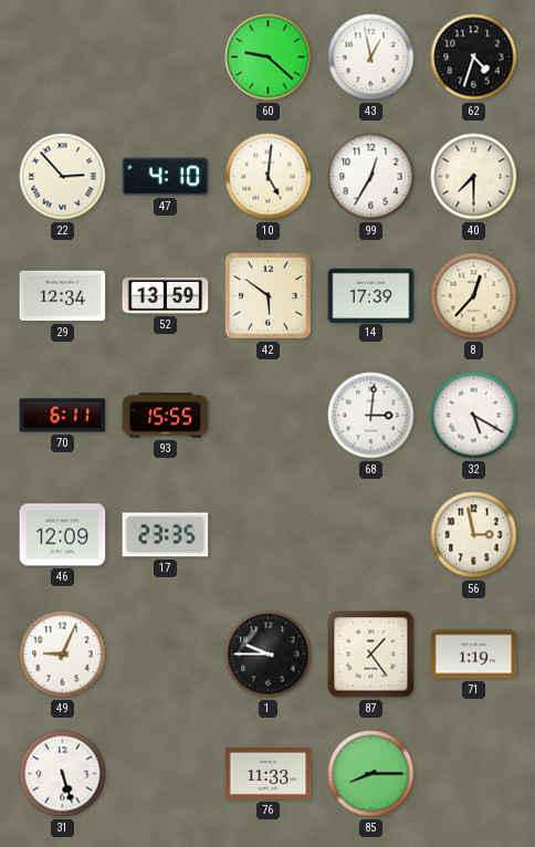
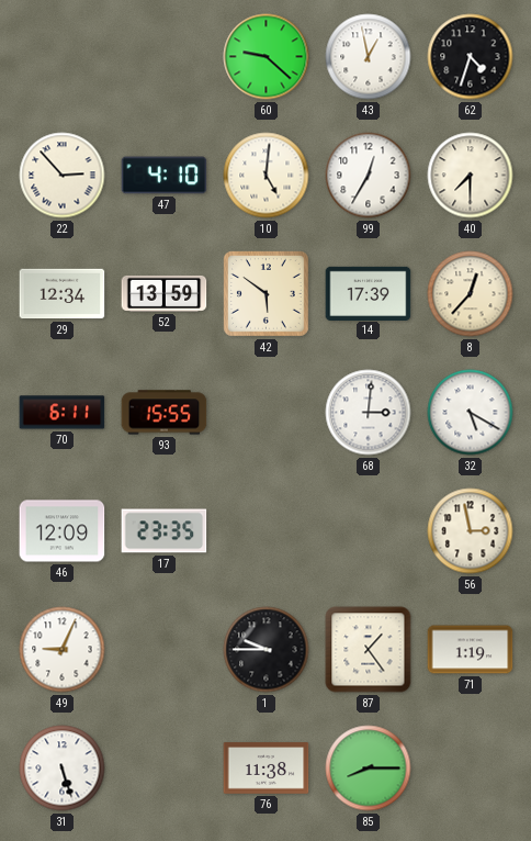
76: 11:33 -> 11:38 (267, 769)
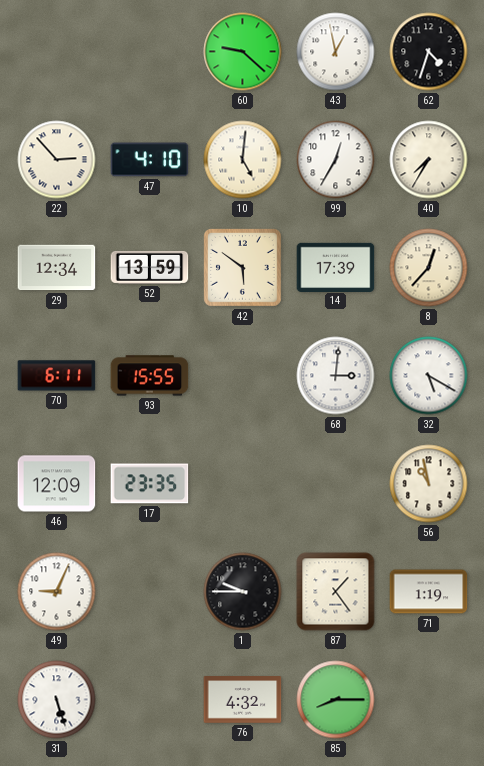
40: 7:30 -> 7:35 (429, 160)
56: 2:58 -> 10:58 (429, 484)
76: 11:38 -> 4:32 (243, 700)
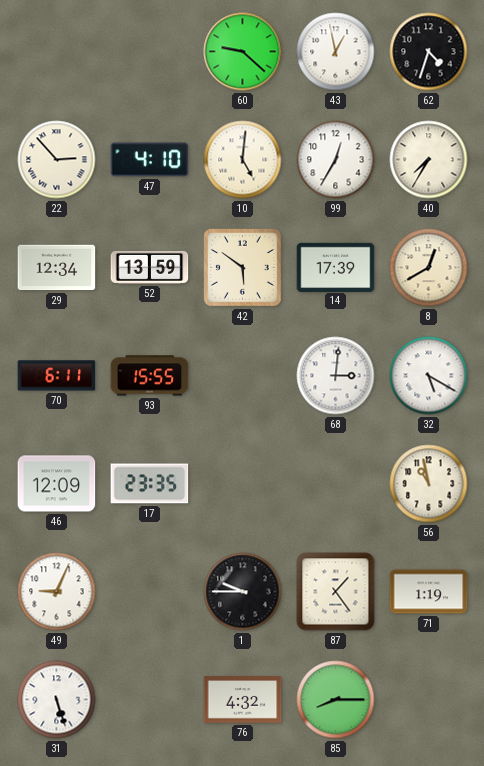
8: 12:37 -> 12:40 (429, 268)
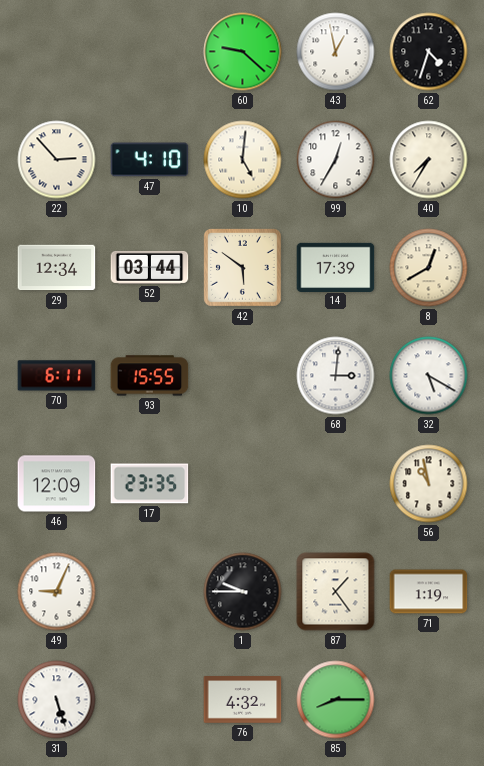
52: 13:59 -> 03:44 (150, 267)
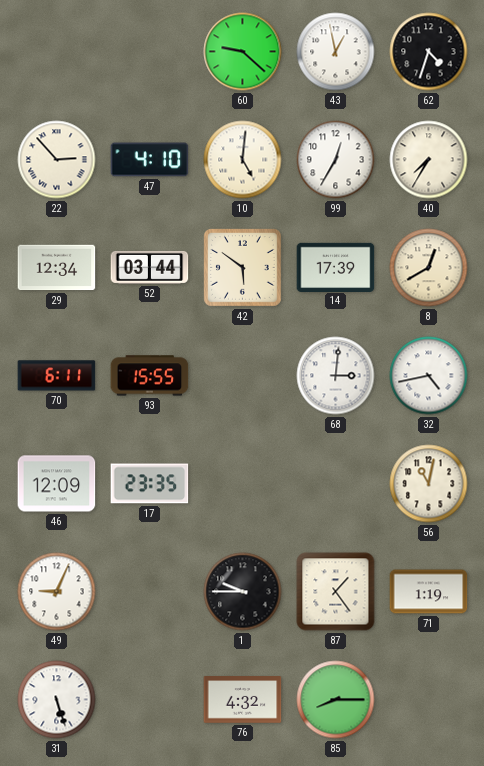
32: 5:20 -> 4:43 (429, 376)
56: 10:58 -> 11:02 (429, 484)
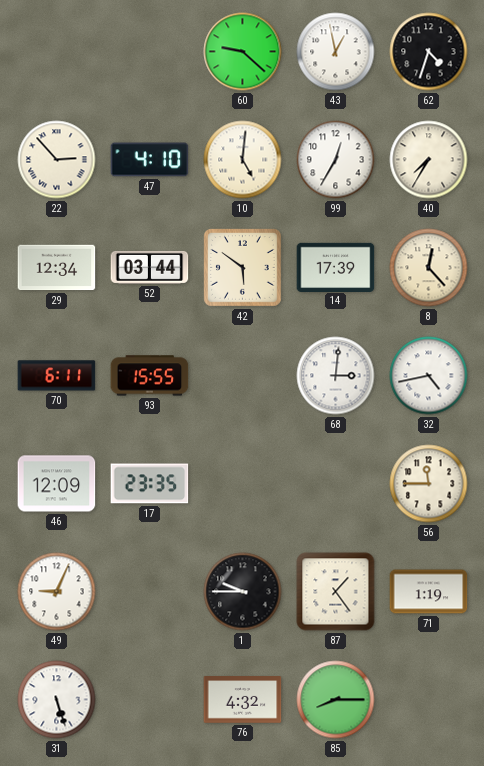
8: 12:40 -> 12:23 (429, 268)
56: 11:02 -> 11:45 (429, 484)
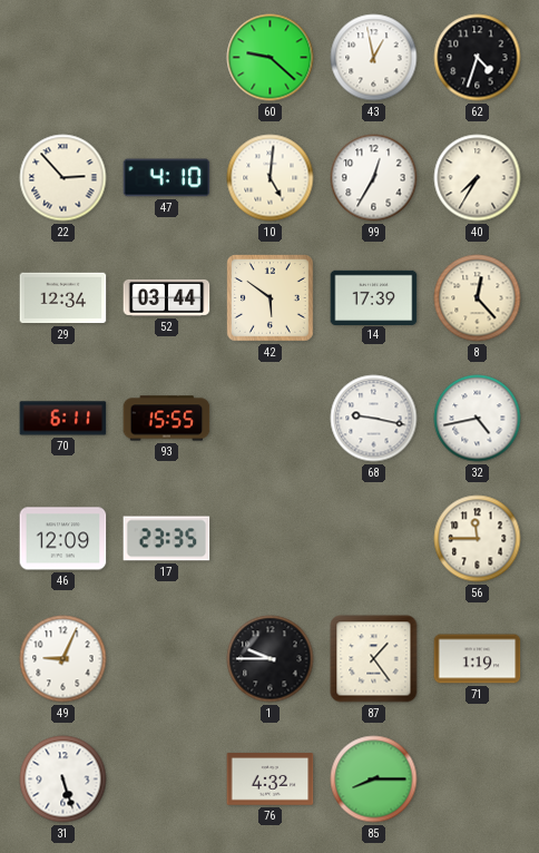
68: 3:01 -> 9:17 (374, 419)
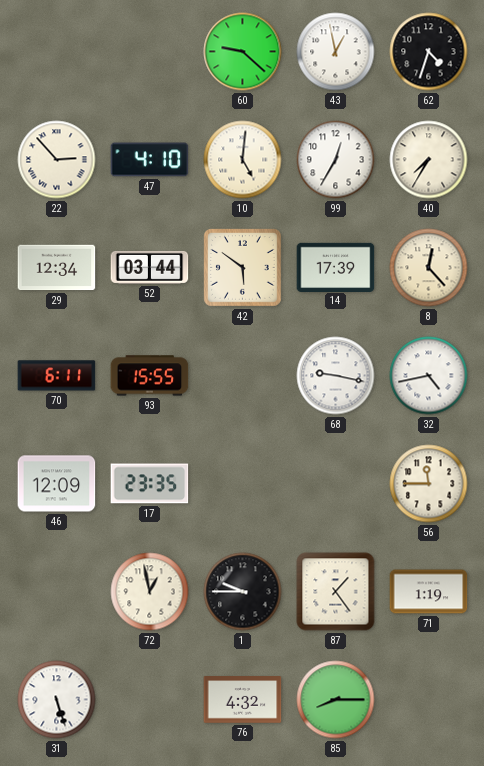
49: 9:04 -> none (63, 659)
72: none -> 12:58 (150, 592)
